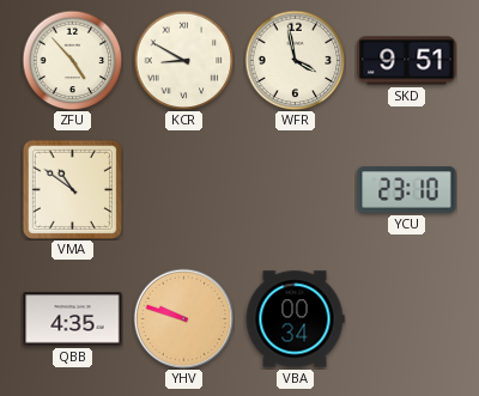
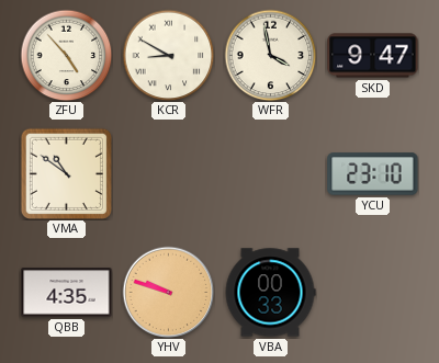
SKD: 9:51 -> 9:47 (373, 56)
VBA: 00:34 -> 00:33 (270, 293)
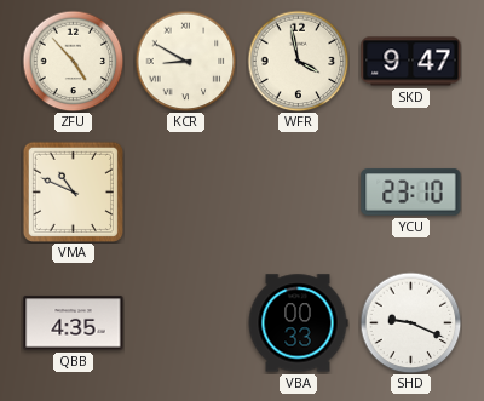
VMA: 10:51 -> 10:49 (73, 191)
YHV: 9:48 -> none (168, 292)
SHD: none -> 9:19 (410, 322)
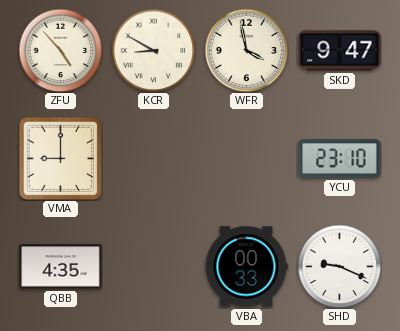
VMA: 10:49 -> 9:00 (60, 158)
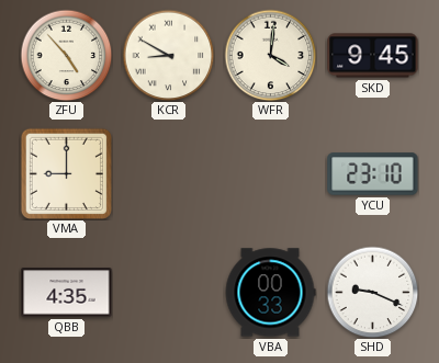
WFR: 3:58 -> 4:01 (270, 55)
SKD: 9:47 -> 9:45 (373, 56)
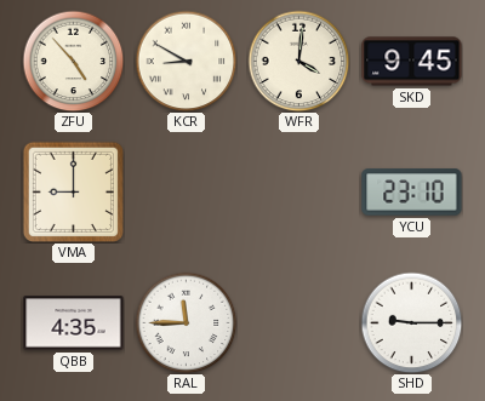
RAL: none -> 11:45 (186, 322)
VBA: 00:33 -> none (270, 293)
SHD: 9:19 -> 9:15 (411, 322)
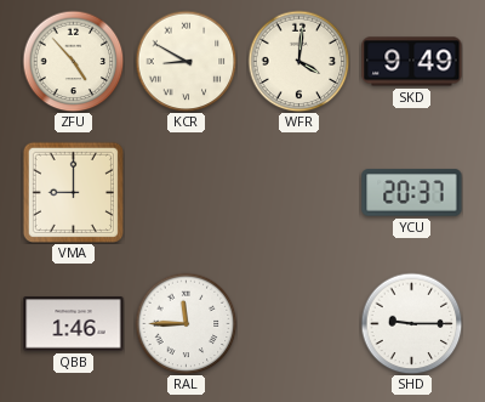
SKD: 9:45 -> 9:49 (412, 62)
YCU: 23:10 -> 20:37 (412, 193)
QBB: 4:35 -> 1:46 (74, 324)
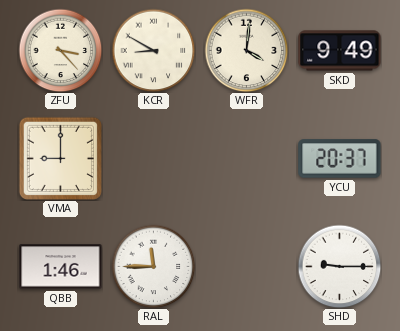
ZFU: 4:53 -> 3:23 (60, 50)
